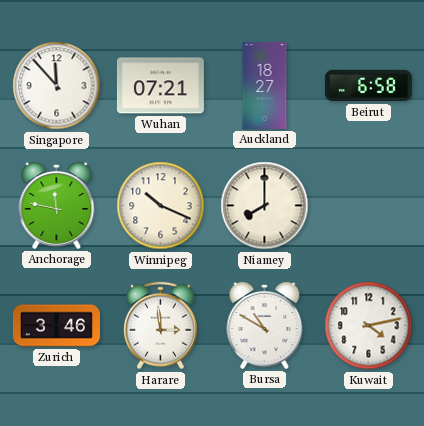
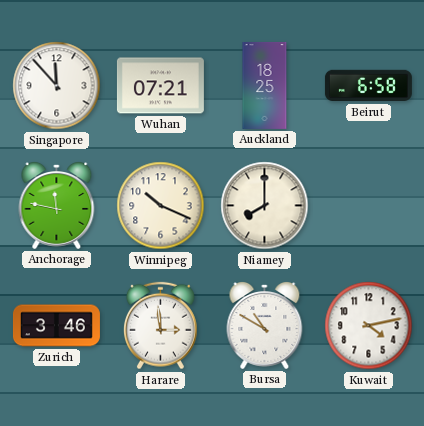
Auckland: 18:27 -> 18:25 (265, 85)
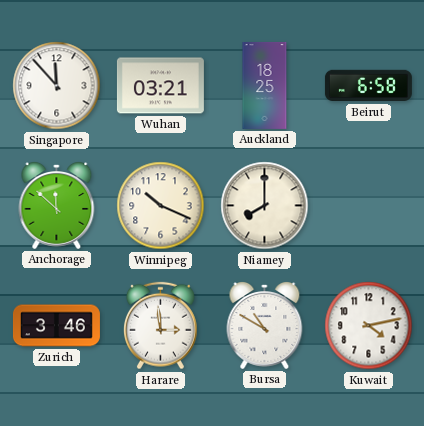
Wuhan: 07:21 -> 03:21 (160, 86)
Anchorage: 11:47 -> 11:52 (57, 206)
